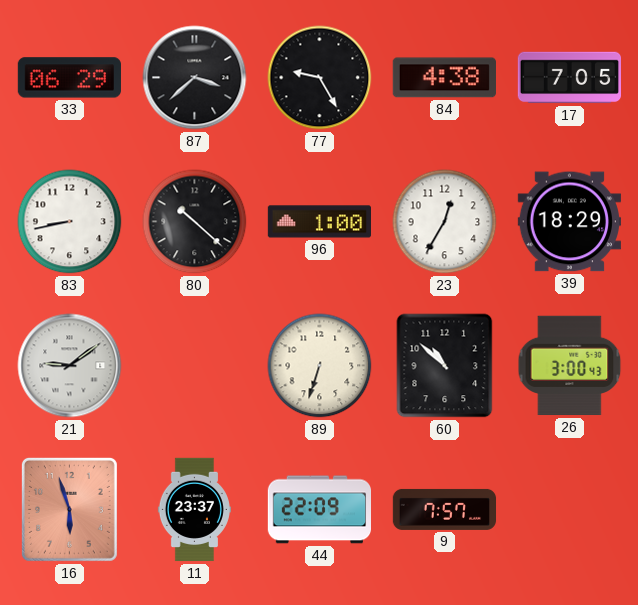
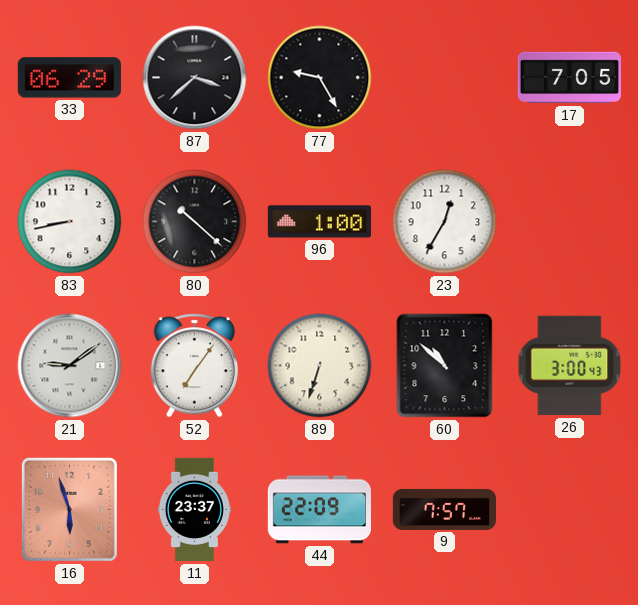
84: 4:38 -> none (444, 78)
39: 18:29 -> none (569, 222)
52: none -> 7:06 (195, 366)
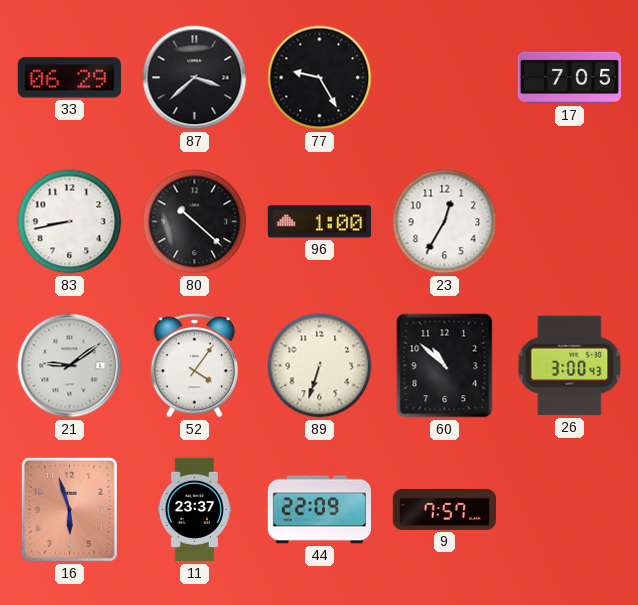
52: 7:06 -> 4:06 (195, 366)
